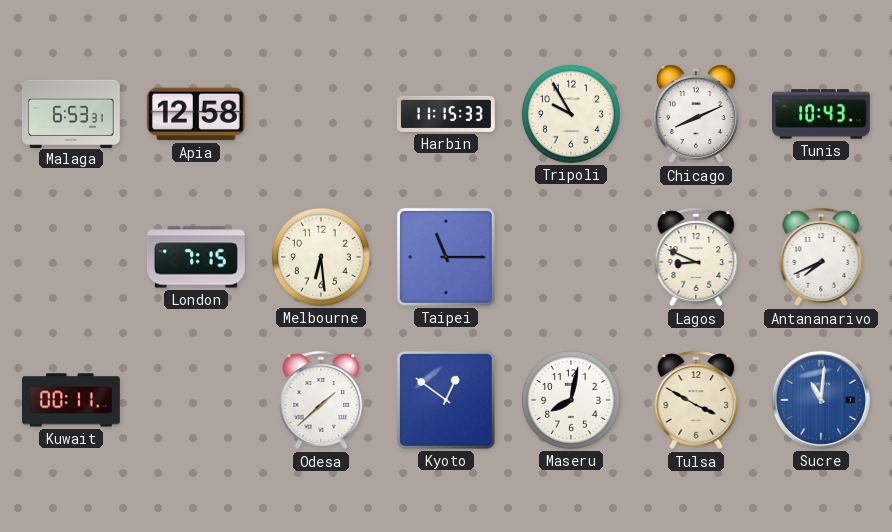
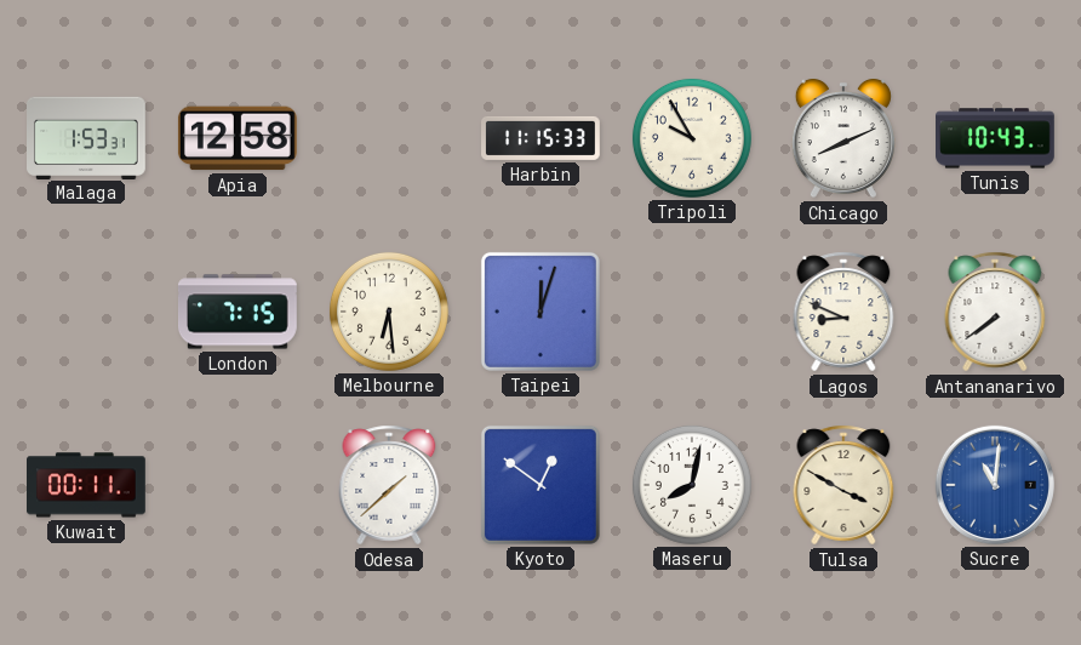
Malaga: 6:53 -> 1:53 (87, 137)
Taipei: 11:15 -> 12:03 (540, 312)
Antananarivo: 7:41 -> 7:39 (995, 312)
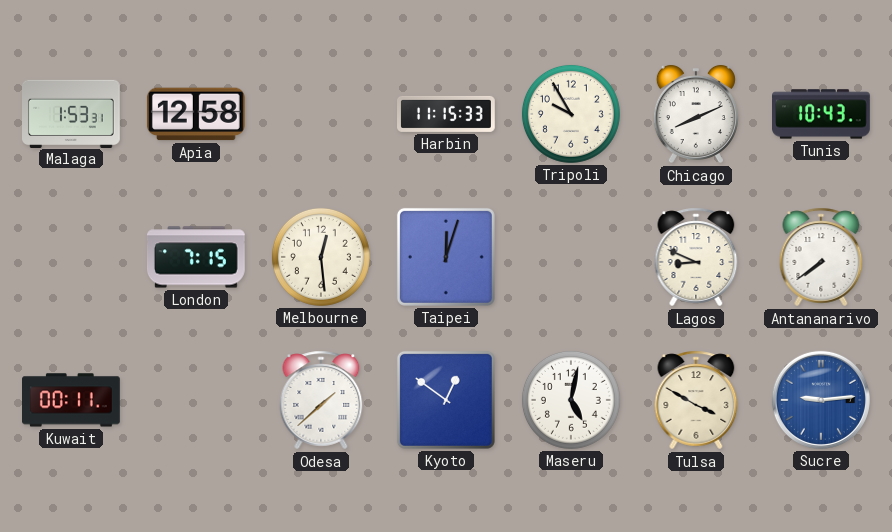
Melbourne: 6:29 -> 12:29 (321, 257)
Maseru: 8:02 -> 5:02 (571, 400)
Sucre: 11:01 -> 9:14 (821, 400)
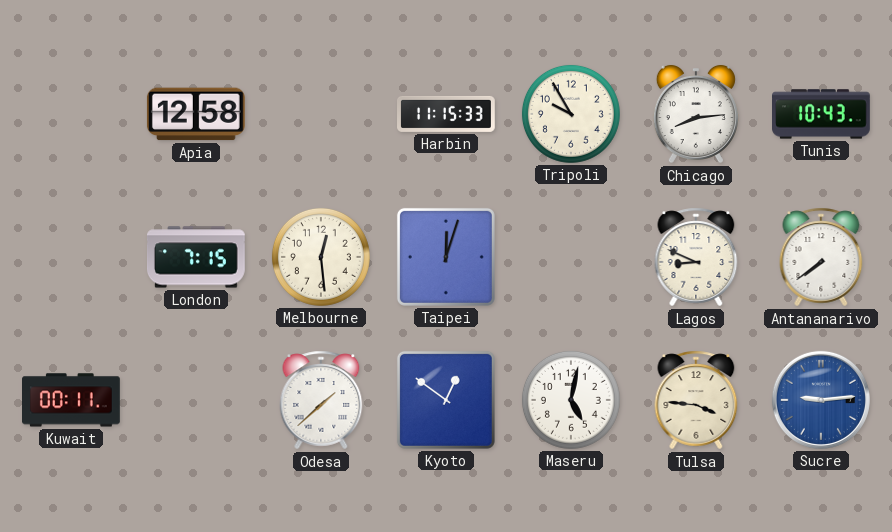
Malaga: 1:53 -> none (72, 113)
Chicago: 8:11 -> 8:14 (696, 114)
Tulsa: 3:50 -> 3:46 (696, 400)
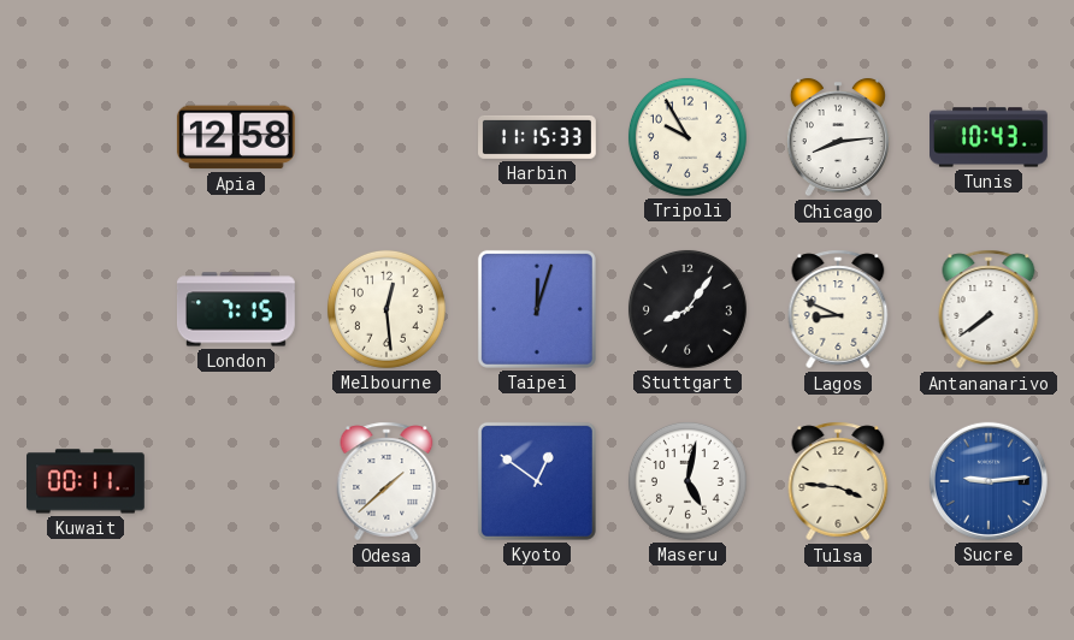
Stuttgart: none -> 8:06 (688, 309)
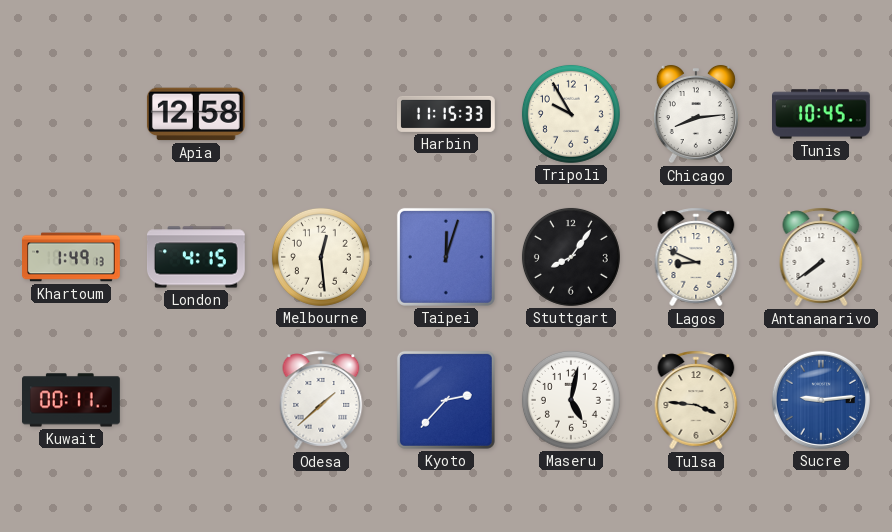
Tunis: 10:43 -> 10:45 (822, 114)
Khartoum: none -> 1:49 (72, 257)
London: 7:15 -> 4:15 (197, 257)
Kyoto: 12:51 -> 2:37 (446, 400)
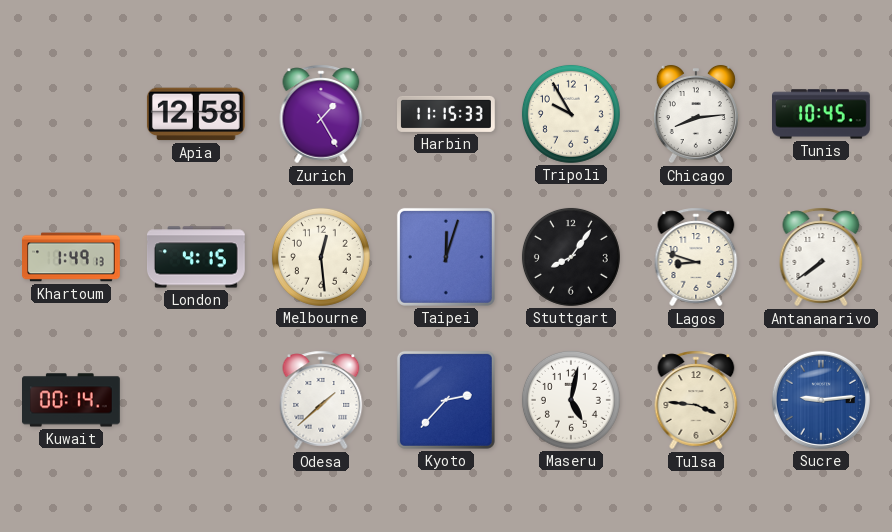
Zurich: none -> 1:25 (321, 114)
Lagos: 8:49 -> 8:48 (696, 257)
Kuwait: 00:11 -> 00:14 (72, 400)
